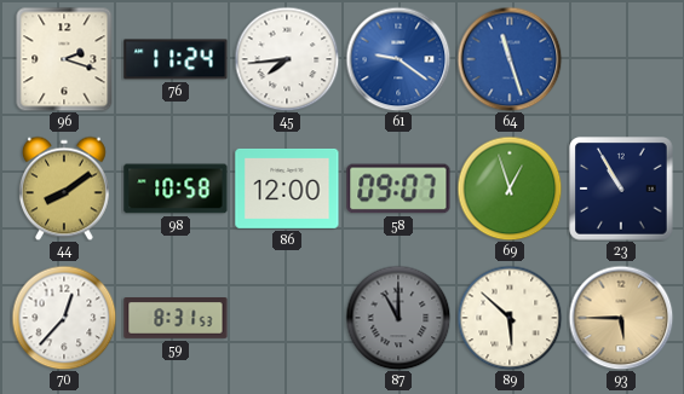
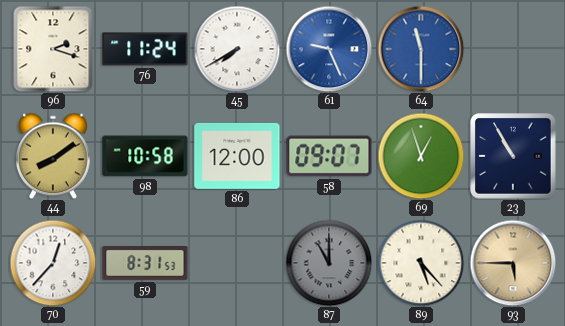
45: 7:44 -> 7:40 (237, 49)
61: 9:21 -> 9:26 (329, 49)
64: 11:27 -> 11:30 (421, 49)
89: 5:52 -> 5:23 (421, 263)
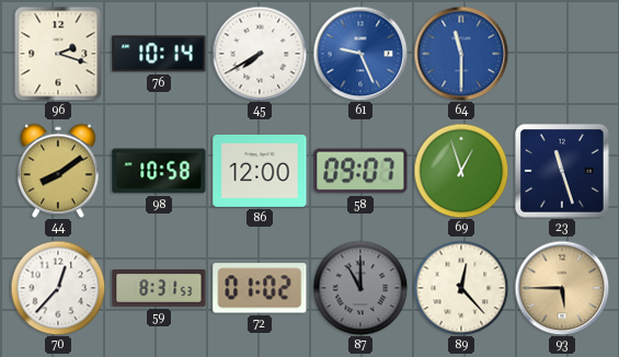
76: 11:24 -> 10:14 (159, 54)
23: 10:55 -> 11:27 (562, 171)
72: none -> 01:02 (260, 288)
89: 5:23 -> 12:23 (461, 288)
